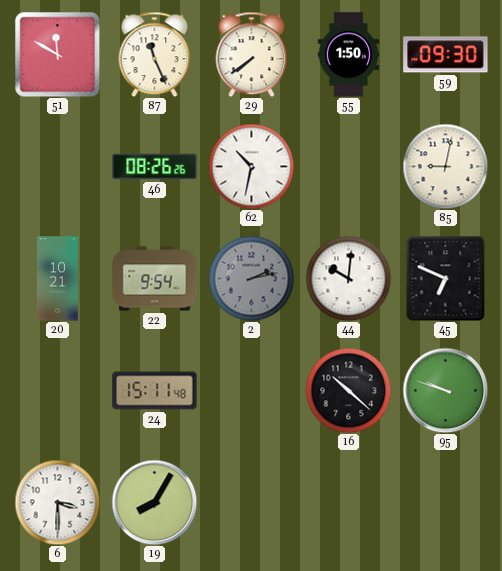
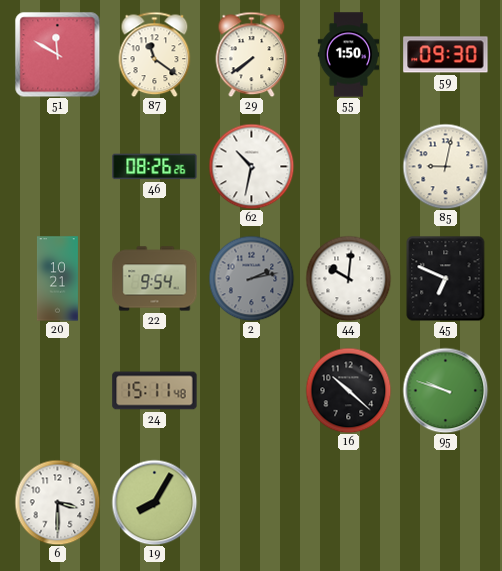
87: 11:26 -> 11:21 (155, 54)
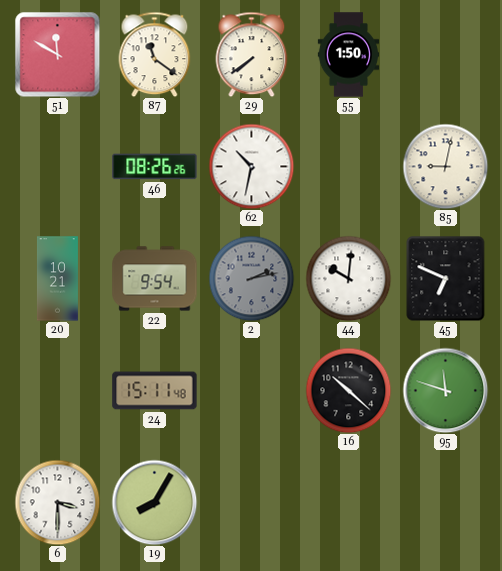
59: 09:30 -> none (446, 55)
95: 9:48 -> 11:48 (445, 390)
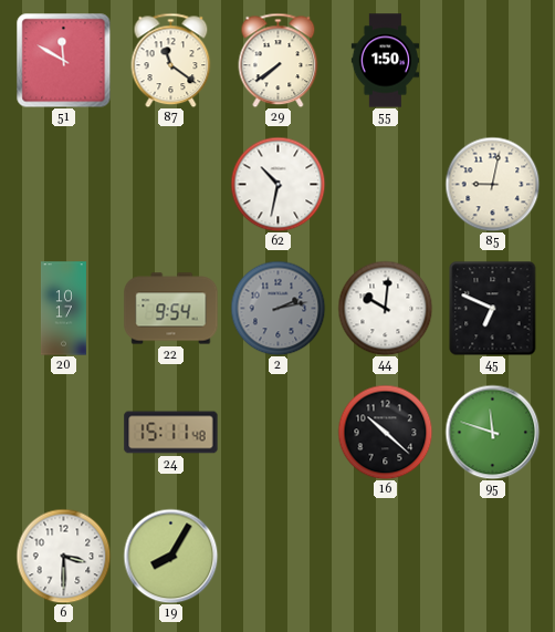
46: 08:26 -> none (155, 167)
20: 10:21 -> 10:17 (63, 309)
